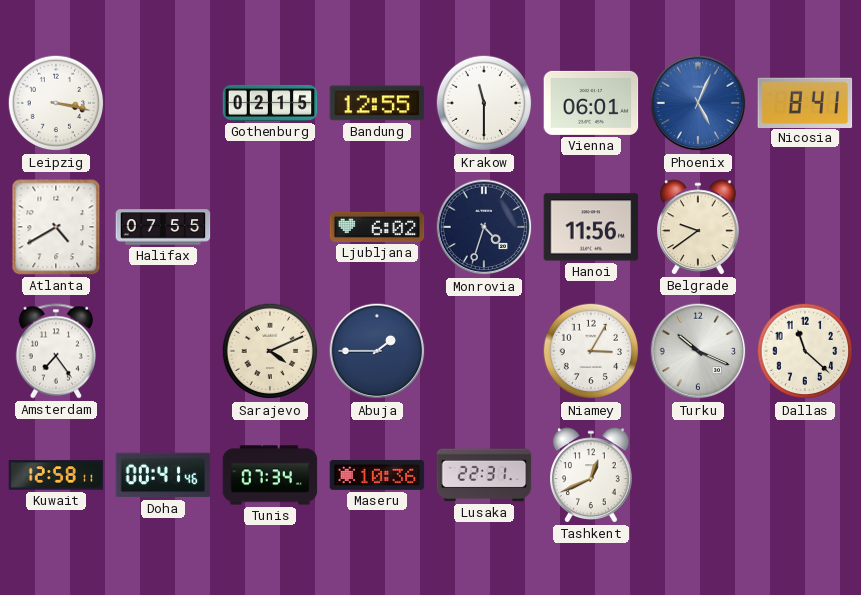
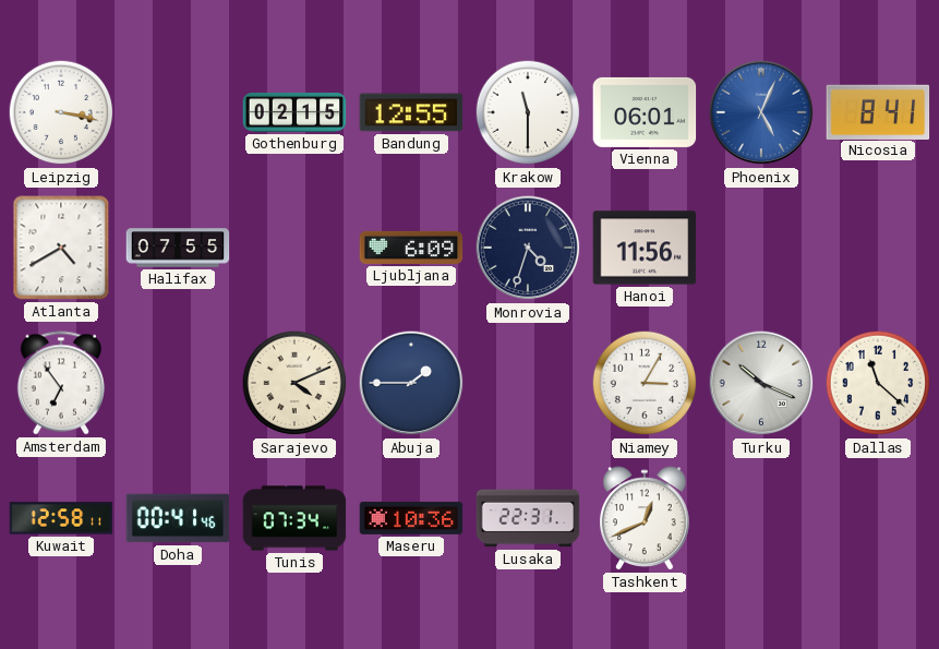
Ljubljana: 6:02 -> 6:09 (411, 248)
Belgrade: 9:39 -> none (699, 227)
Amsterdam: 7:24 -> 6:54 (61, 383)
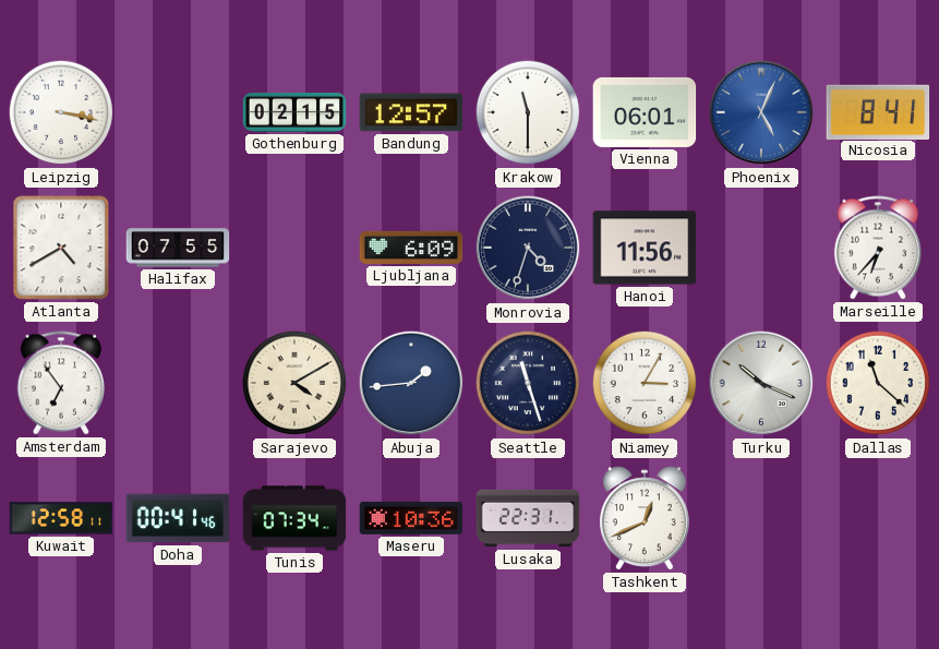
Bandung: 12:55 -> 12:57 (411, 112)
Marseille: none -> 6:37 (878, 248)
Sarajevo: 4:11 -> 4:10 (294, 383)
Abuja: 1:45 -> 1:44 (411, 383)
Seattle: none -> 11:27 (528, 383)
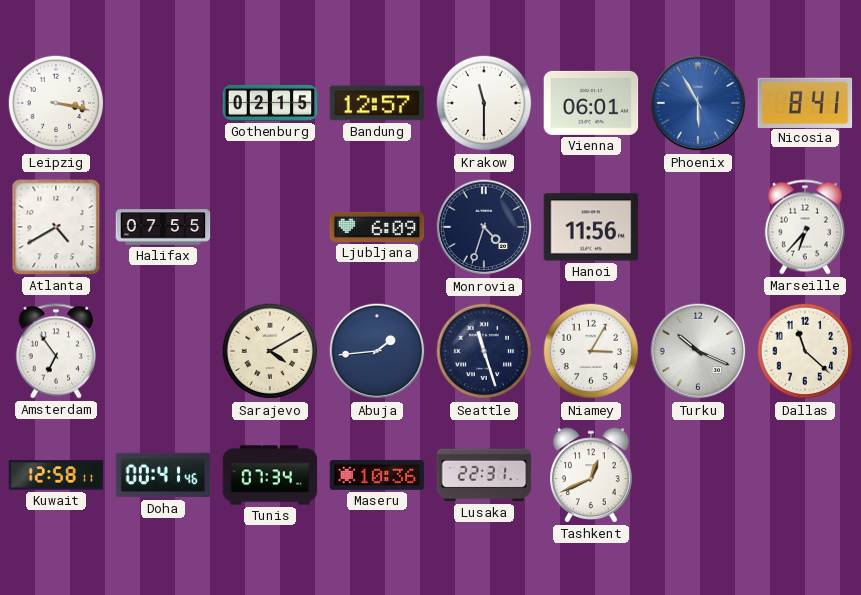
Phoenix: 5:04 -> 5:55 (698, 103)
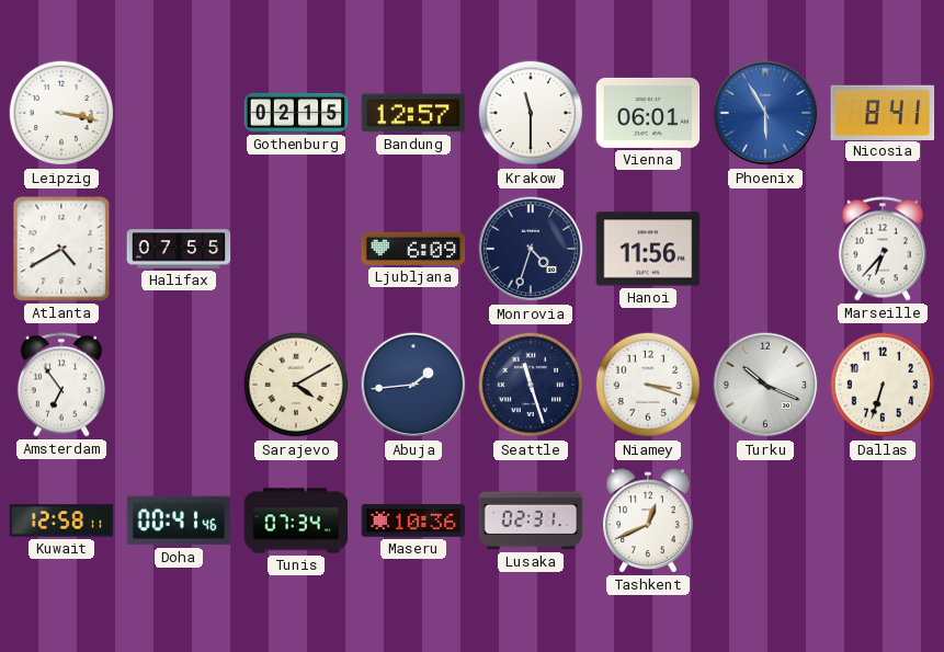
Niamey: 3:05 -> 3:18 (648, 385)
Dallas: 11:22 -> 6:33 (883, 385)
Lusaka: 22:31 -> 02:31 (531, 521)
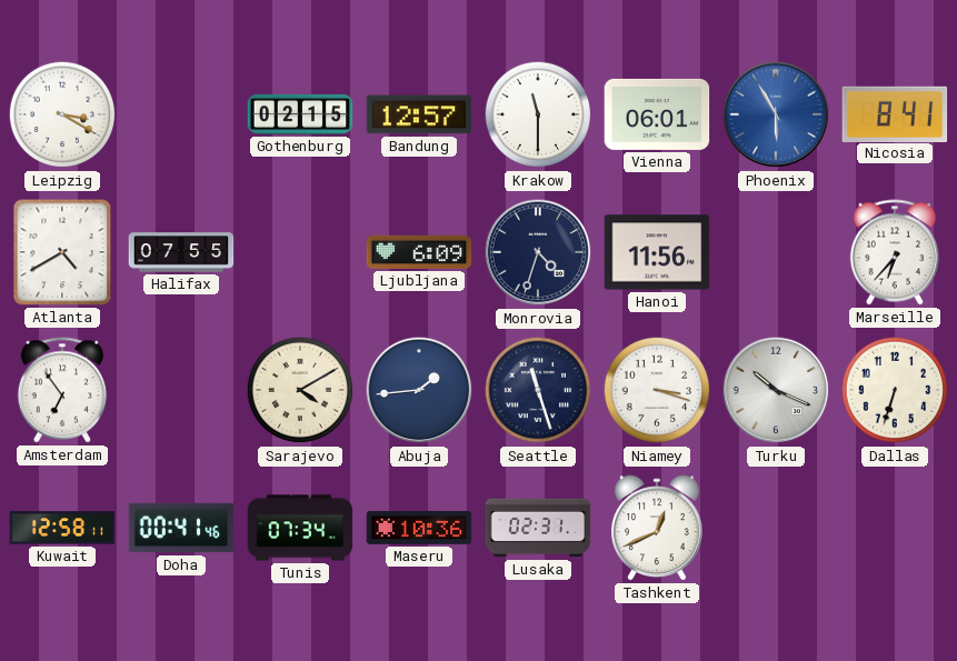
Leipzig: 3:17 -> 3:20 (62, 114)
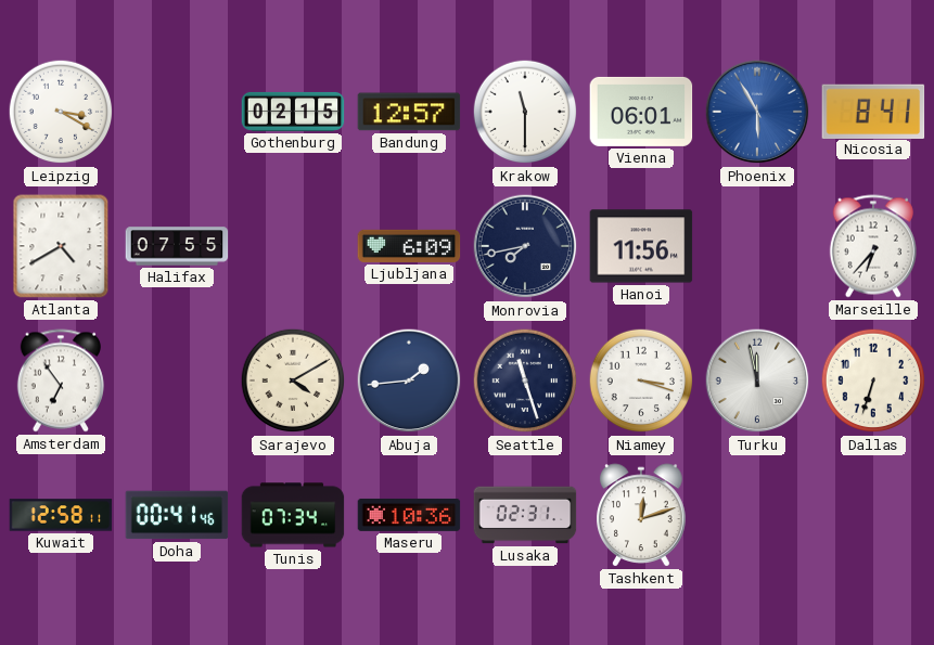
Monrovia: 4:33 -> 7:43 (525, 246)
Turku: 10:19 -> 11:58 (757, 380)
Tashkent: 12:41 -> 12:12 (642, 515)
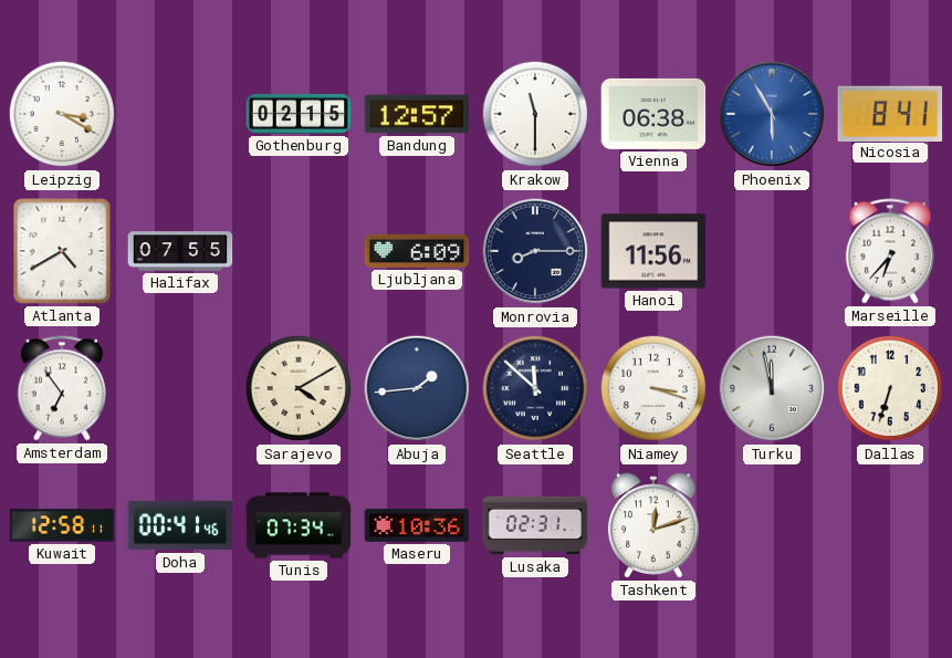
Vienna: 06:01 -> 06:38 (653, 114)
Monrovia: 7:43 -> 8:15 (535, 251)
Seattle: 11:27 -> 11:52 (535, 388)
